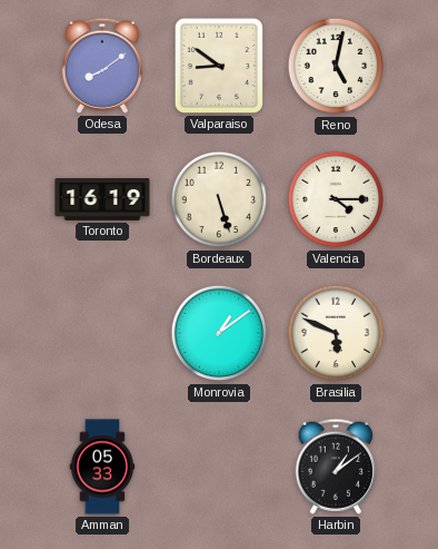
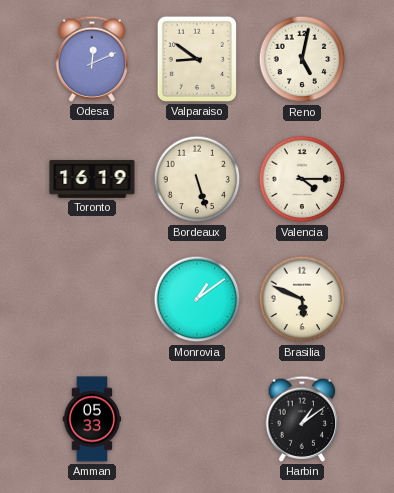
Odesa: 8:09 -> 12:11 (91, 59)
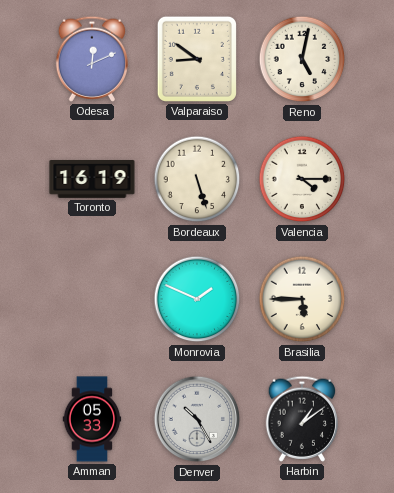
Monrovia: 1:09 -> 1:49 (197, 299)
Brasilia: 5:49 -> 5:45 (302, 299)
Denver: none -> 10:25 (197, 419)
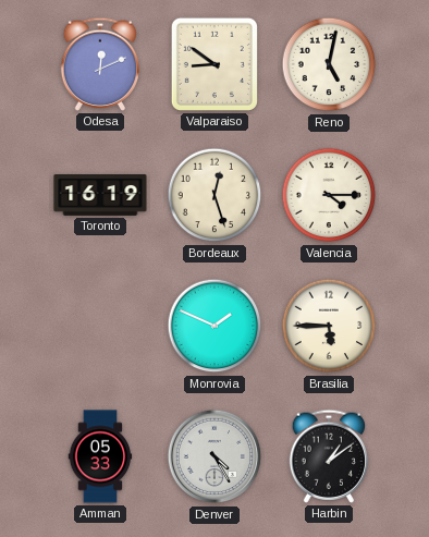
Bordeaux: 5:27 -> 12:27 (214, 195)
Denver: 10:25 -> 4:25 (214, 456)
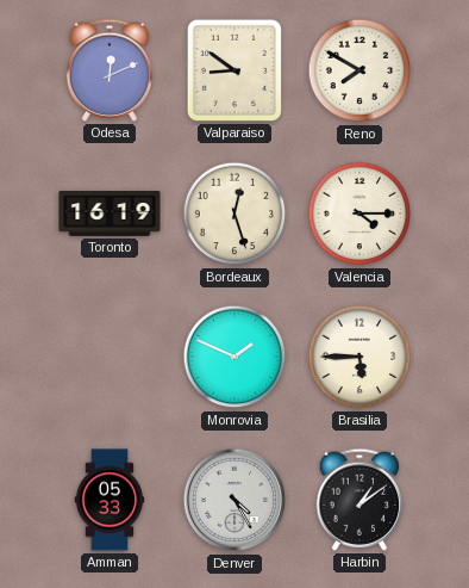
Reno: 5:02 -> 7:50 (359, 70)
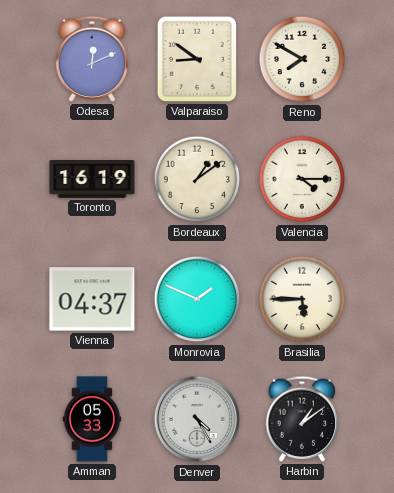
Bordeaux: 12:27 -> 1:09 (197, 179)
Vienna: none -> 04:37 (92, 299)
